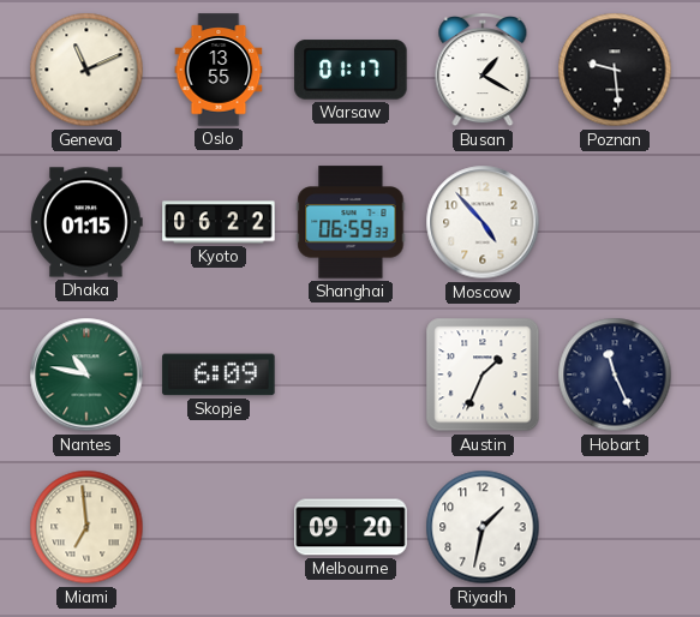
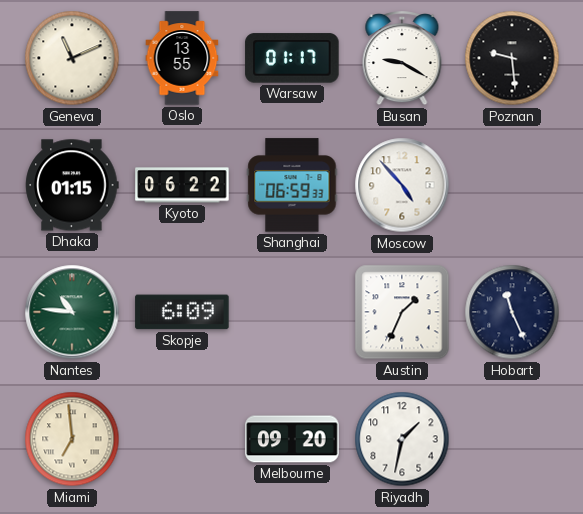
Busan: 1:20 -> 9:20 (402, 59)
Nantes: 10:47 -> 10:46 (72, 312)
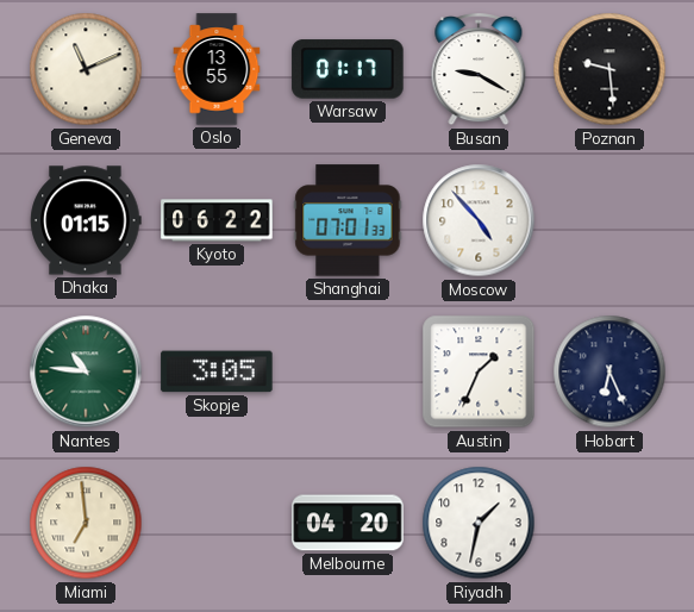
Shanghai: 06:59 -> 07:01 (348, 220)
Skopje: 6:09 -> 3:05 (217, 371)
Hobart: 11:26 -> 6:26 (609, 371)
Melbourne: 09:20 -> 04:20 (348, 523)
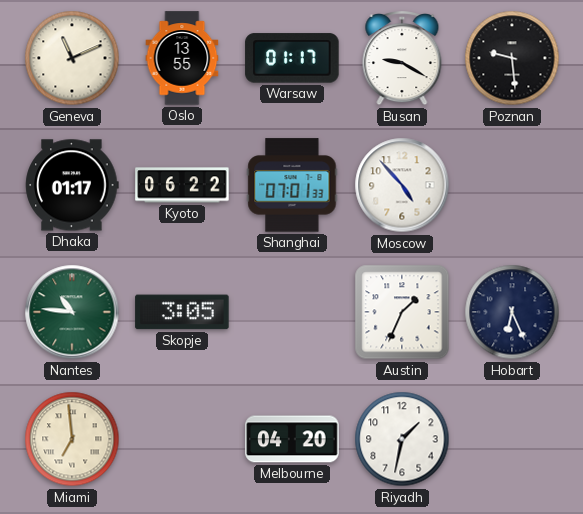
Dhaka: 01:15 -> 01:17 (72, 185)
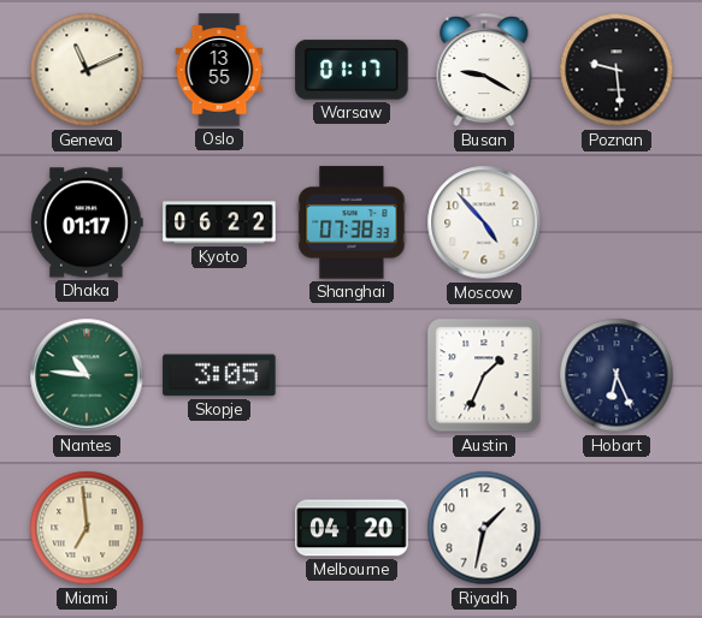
Shanghai: 07:01 -> 07:38 (352, 222)
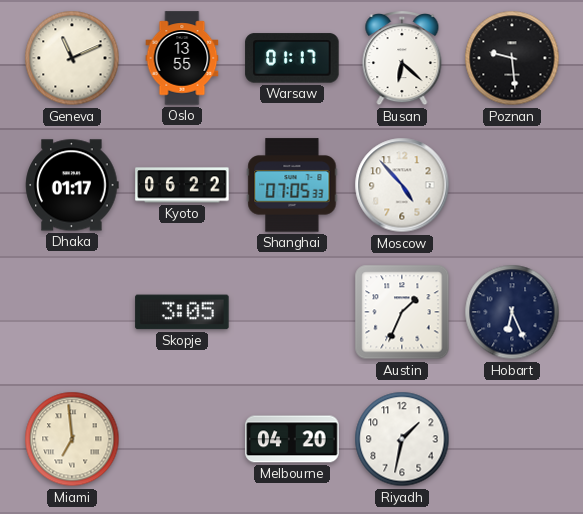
Busan: 9:20 -> 6:22 (402, 59)
Shanghai: 07:38 -> 07:05 (292, 185)
Nantes: 10:46 -> none (87, 375)
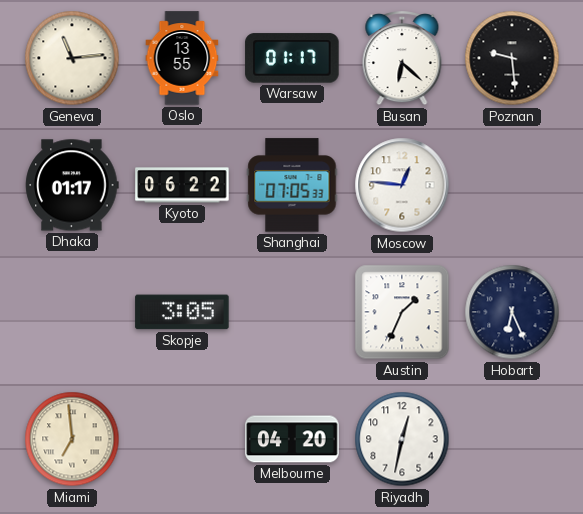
Geneva: 11:11 -> 11:14 (72, 58)
Moscow: 4:53 -> 12:46 (402, 185)
Riyadh: 1:32 -> 12:32 (402, 439)
